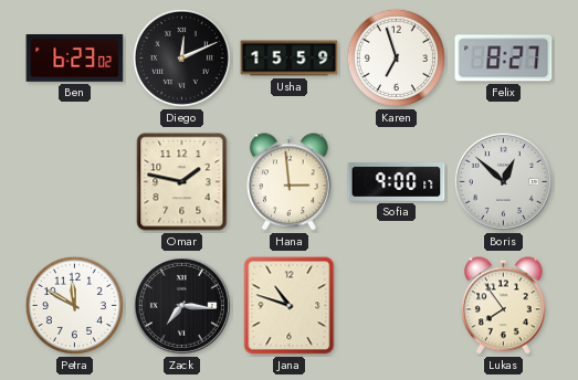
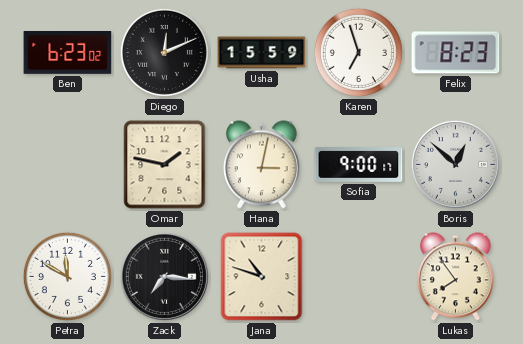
Felix: 8:27 -> 8:23 (456, 53)
Hana: 2:59 -> 3:02 (262, 165)
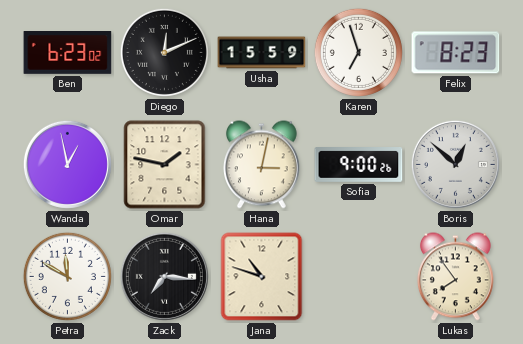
Wanda: none -> 12:58 (67, 164)
Sofia: 9:00:17 -> 9:00:26 (359, 165)
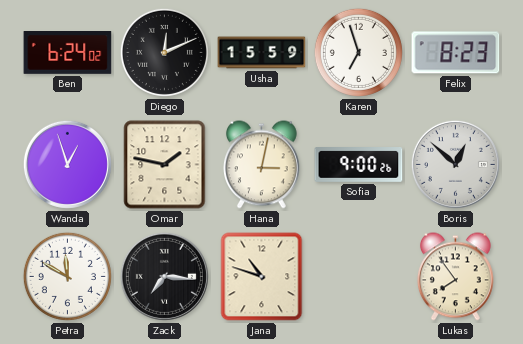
Ben: 6:23 -> 6:24 (68, 53)
Wanda: 12:58 -> 12:57 (67, 164)
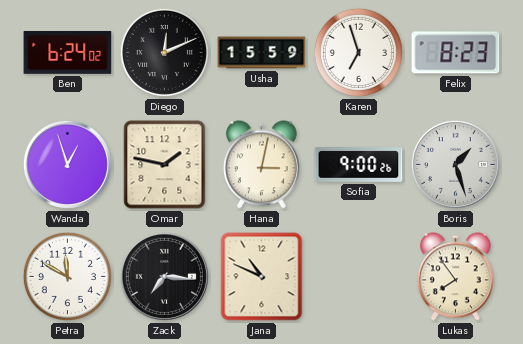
Boris: 12:52 -> 1:27 (455, 164)
Jana: 10:48 -> 10:49 (262, 277)
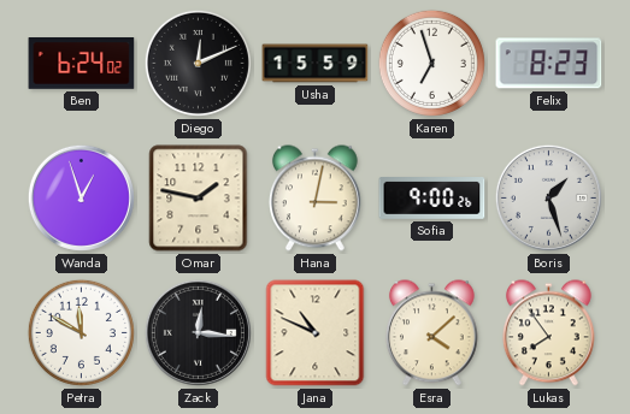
Zack: 7:16 -> 12:16 (198, 332)
Esra: none -> 4:08 (432, 333)
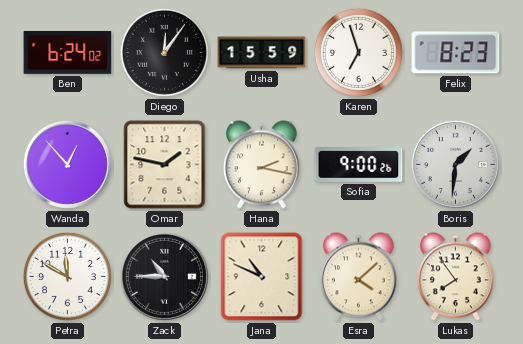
Diego: 12:11 -> 12:06 (164, 52)
Wanda: 12:57 -> 12:53 (67, 164)
Hana: 3:02 -> 2:17 (262, 165)
Boris: 1:27 -> 1:31 (455, 164)
Zack: 12:16 -> 10:45 (164, 276)
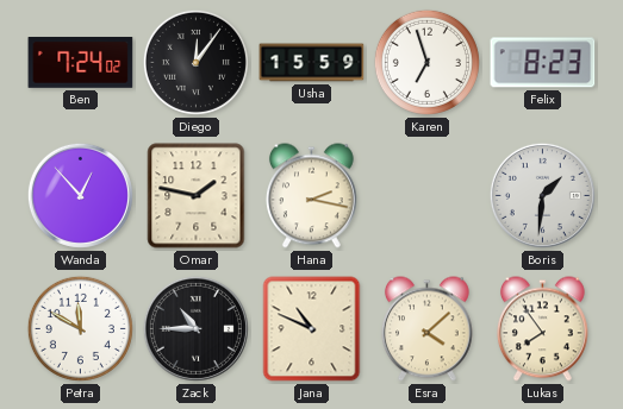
Ben: 6:24 -> 7:24 (81, 63)
Sofia: 9:00 -> none (359, 165)
